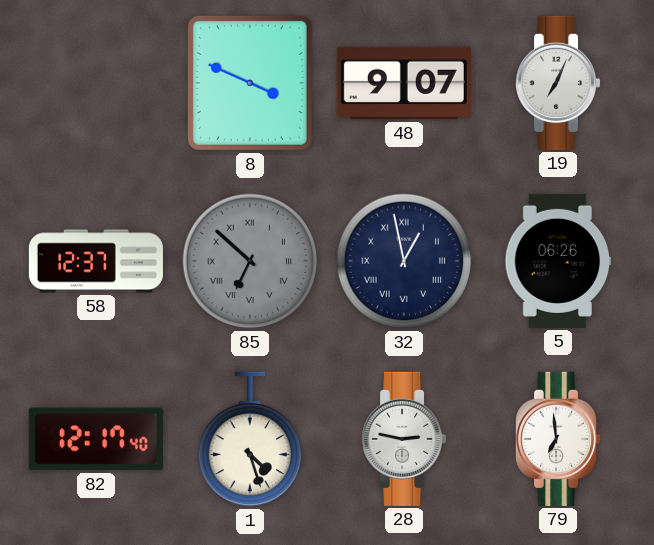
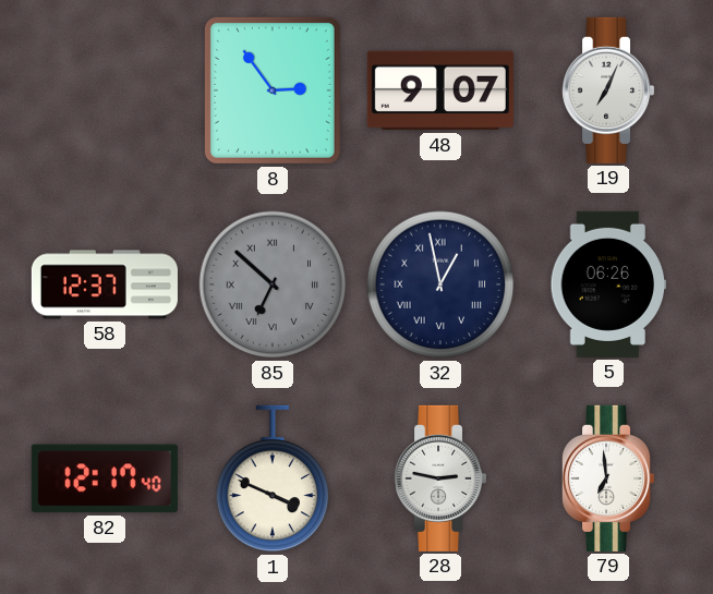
8: 3:49 -> 2:54 (273, 90)
1: 4:27 -> 3:49 (273, 478)
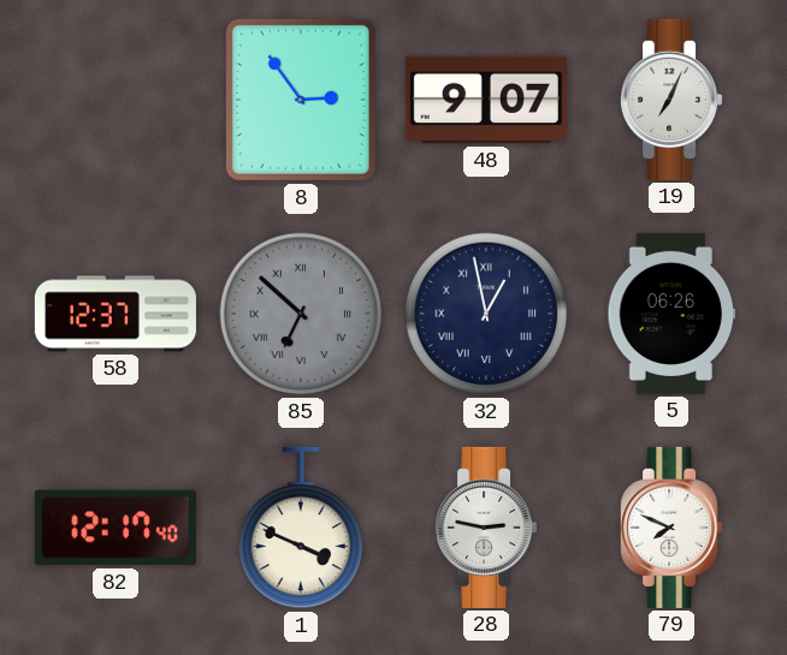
79: 6:59 -> 7:49 (673, 528)
